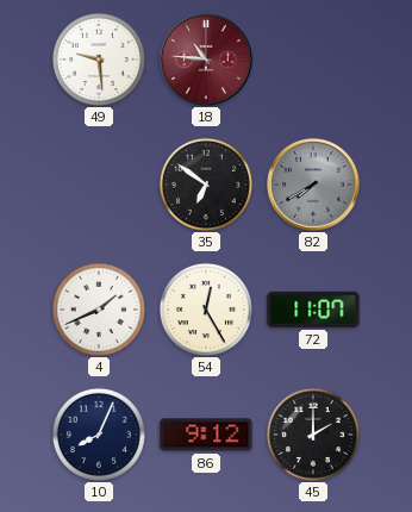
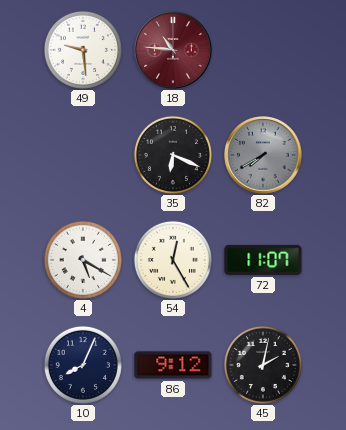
35: 6:51 -> 6:19 (173, 155)
4: 1:41 -> 5:20 (83, 260)
45: 2:00 -> 2:02 (263, 365)
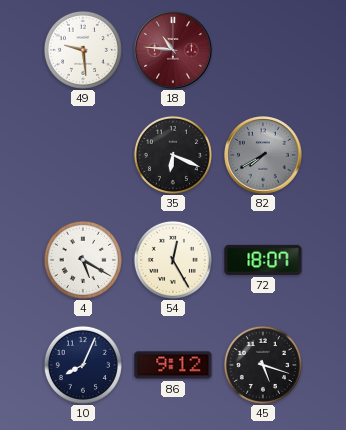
72: 11:07 -> 18:07 (263, 260)
45: 2:02 -> 5:18 (263, 365)
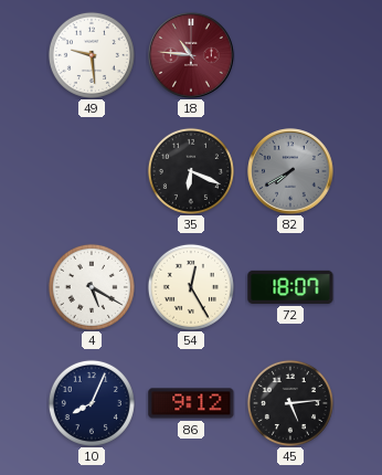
45: 5:18 -> 5:14 (290, 403)
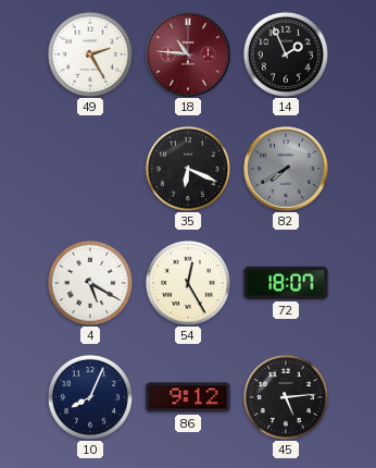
49: 9:29 -> 2:25 (90, 54)
14: none -> 1:56 (286, 54)
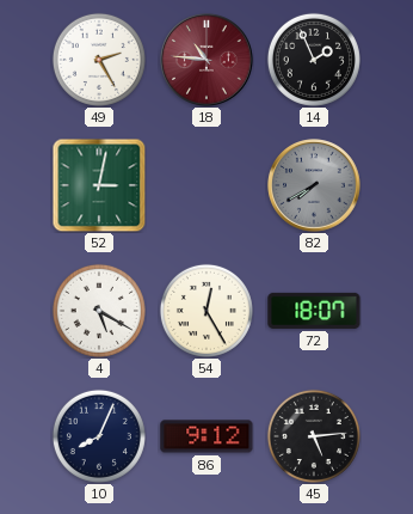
52: none -> 3:02 (99, 185)
35: 6:19 -> none (188, 169)
